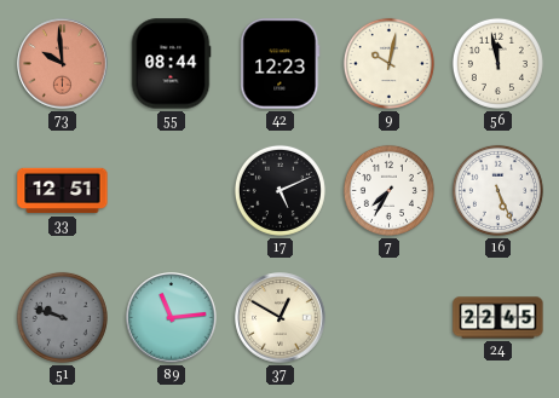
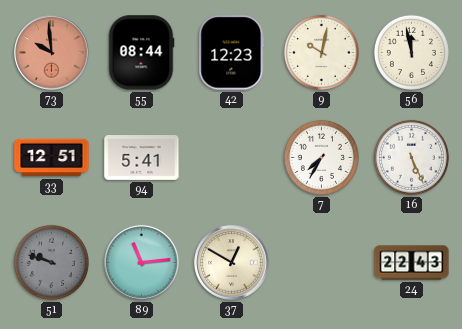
94: none -> 5:41 (142, 158)
17: 5:11 -> none (279, 190)
24: 22:45 -> 22:43 (412, 263)
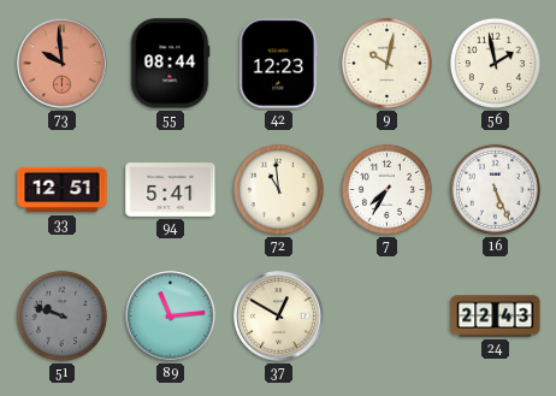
56: 11:58 -> 1:58 (495, 63)
72: none -> 10:59 (278, 189)
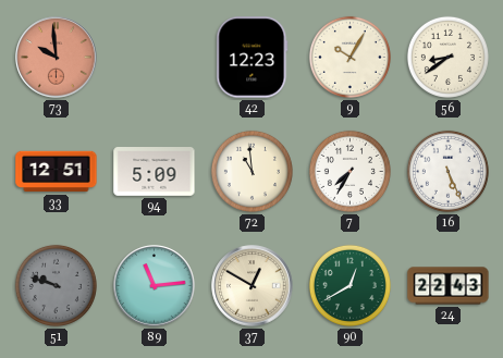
55: 08:44 -> none (170, 64)
9: 10:02 -> 10:05 (349, 57)
56: 1:58 -> 8:39 (447, 57)
94: 5:41 -> 5:09 (155, 172)
90: none -> 12:40 (349, 285)
